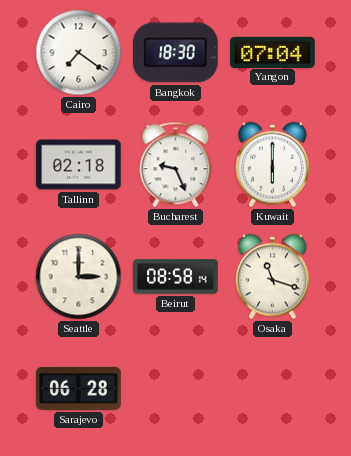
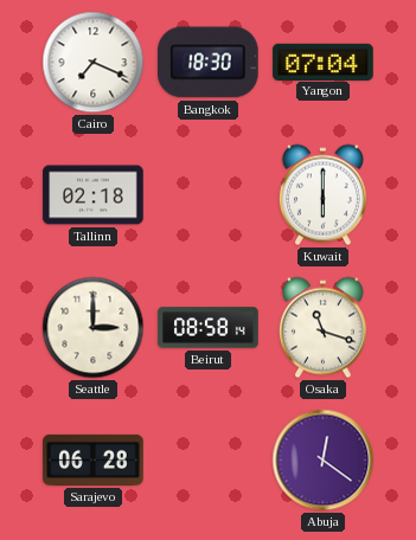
Cairo: 7:21 -> 7:19 (94, 63)
Bucharest: 9:26 -> none (176, 165)
Abuja: none -> 12:21 (324, 461)
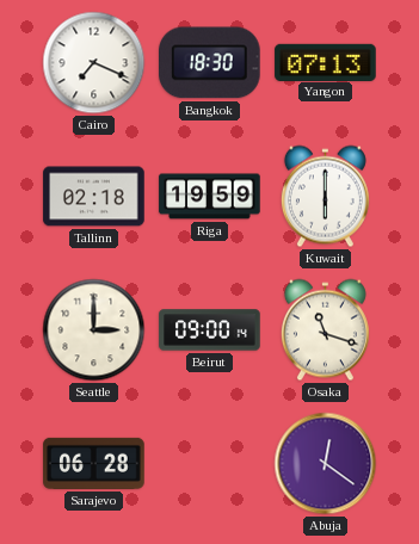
Yangon: 07:04 -> 07:13 (326, 62)
Riga: none -> 19:59 (210, 197)
Beirut: 08:58 -> 09:00 (210, 330)
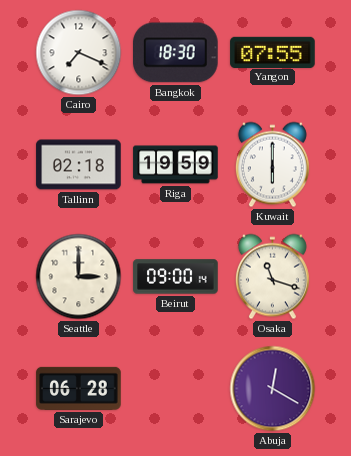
Yangon: 07:13 -> 07:55 (273, 52)
Abuja: 12:21 -> 12:20 (273, 389)
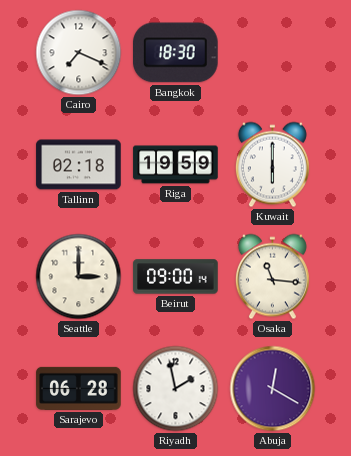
Yangon: 07:55 -> none (273, 52)
Osaka: 11:18 -> 11:16 (272, 277)
Riyadh: none -> 1:58 (176, 389)
